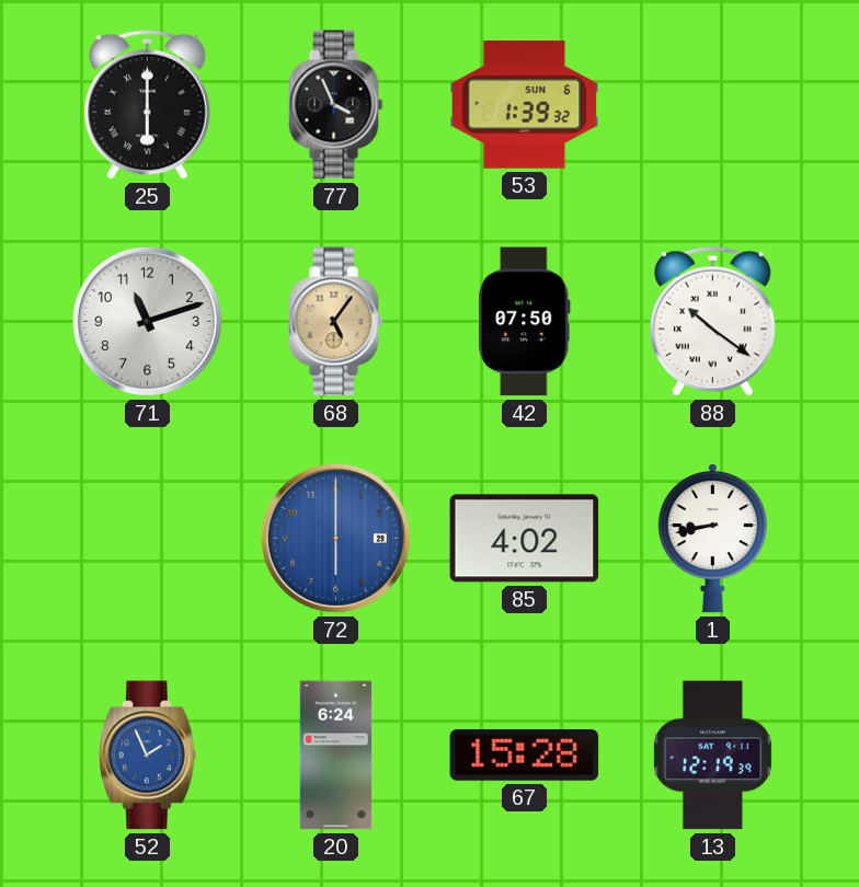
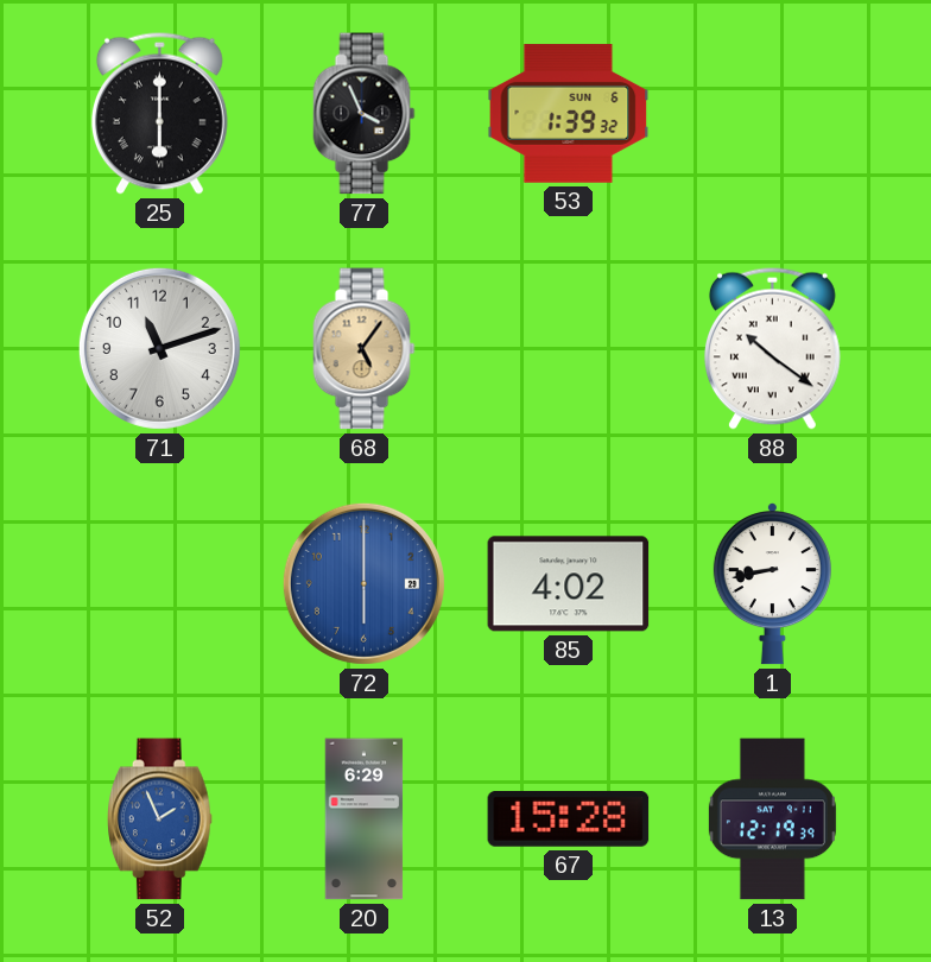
42: 07:50 -> none (525, 322)
20: 6:24 -> 6:29 (365, 819)
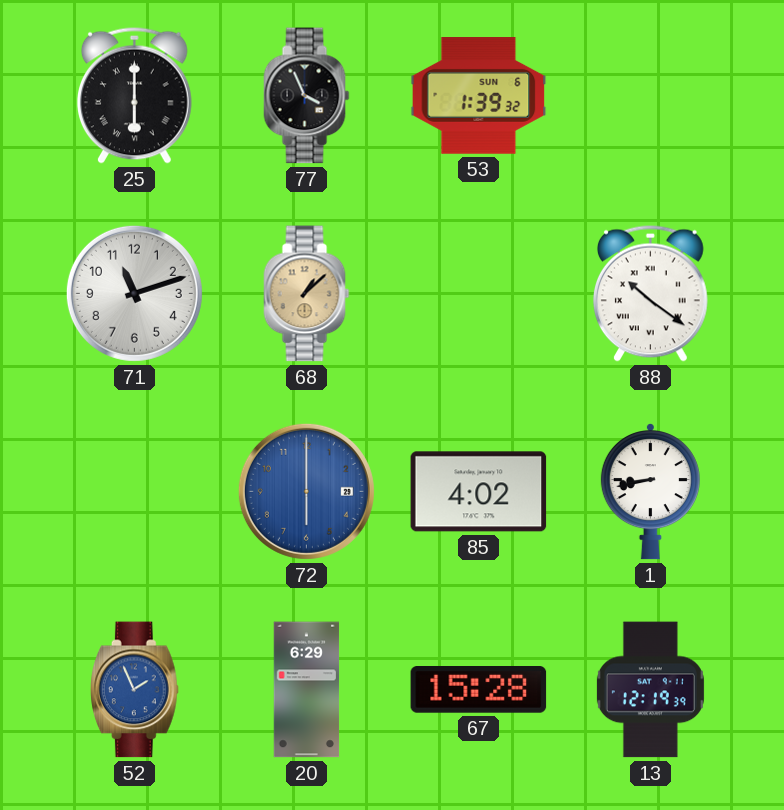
68: 5:06 -> 1:08 (307, 294)
